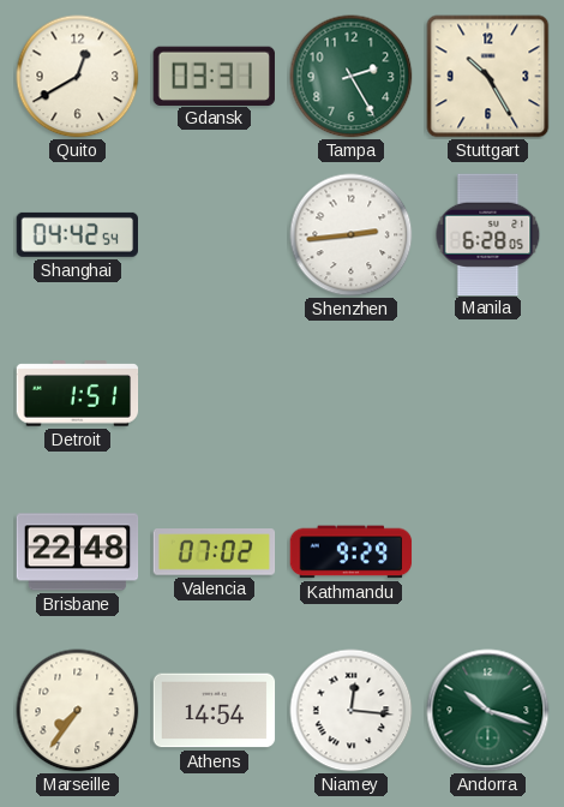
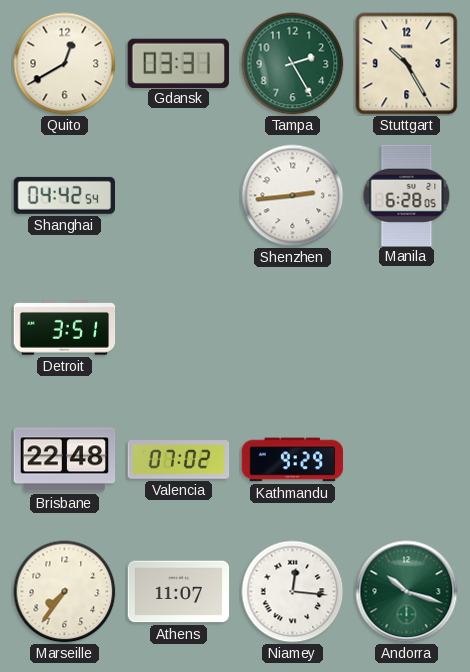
Detroit: 1:51 -> 3:51 (65, 328)
Athens: 14:54 -> 11:07 (179, 592)
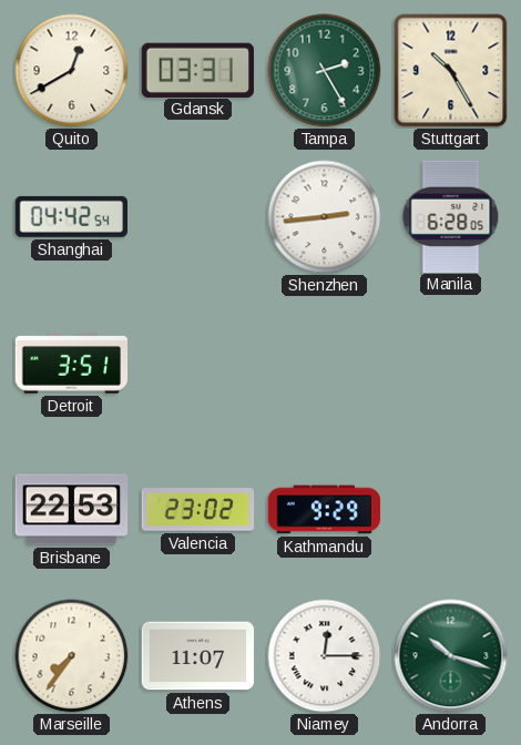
Brisbane: 22:48 -> 22:53 (72, 510)
Valencia: 07:02 -> 23:02 (198, 510)
Niamey: 12:16 -> 12:15 (325, 656)
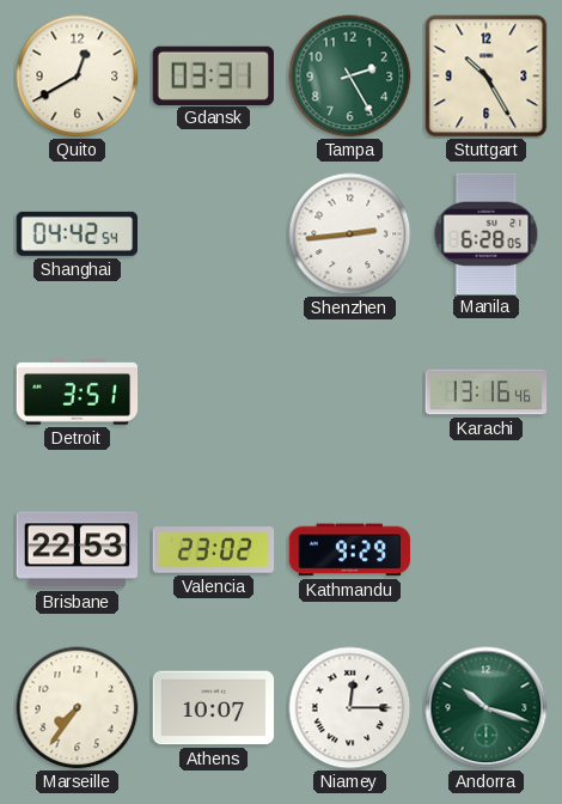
Karachi: none -> 13:16 (487, 392)
Athens: 11:07 -> 10:07 (214, 708)
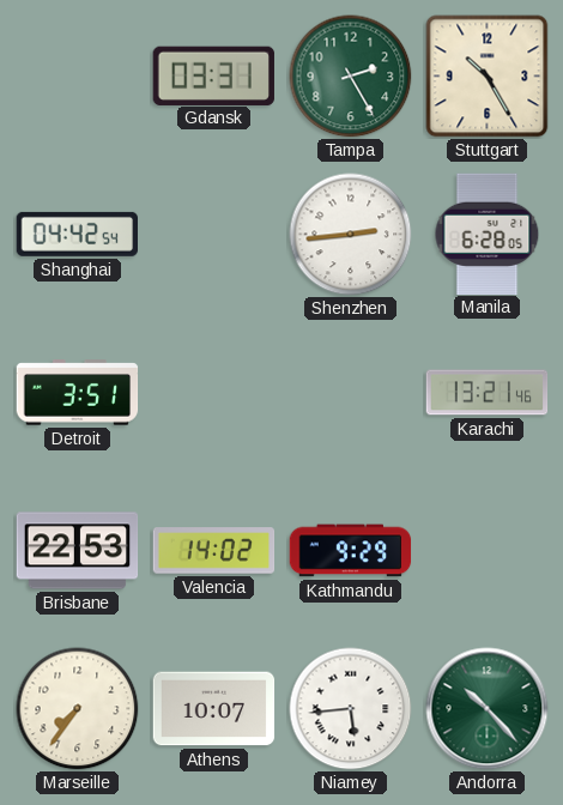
Quito: 12:40 -> none (78, 77)
Karachi: 13:16 -> 13:21 (488, 393)
Valencia: 23:02 -> 14:02 (214, 551)
Niamey: 12:15 -> 5:44 (351, 709)
Andorra: 10:18 -> 10:23 (488, 709)
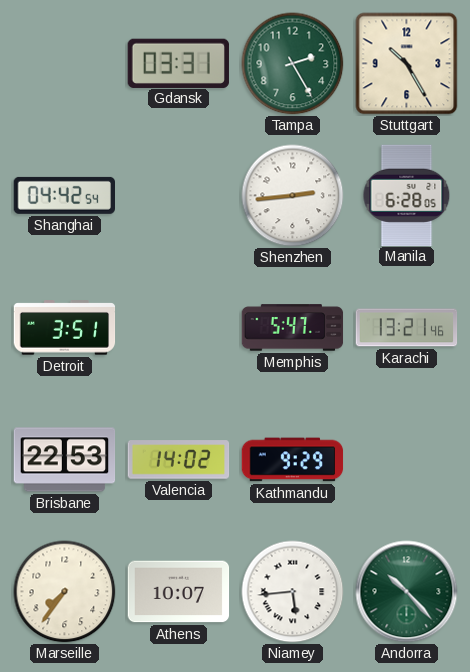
Memphis: none -> 5:47 (293, 328)
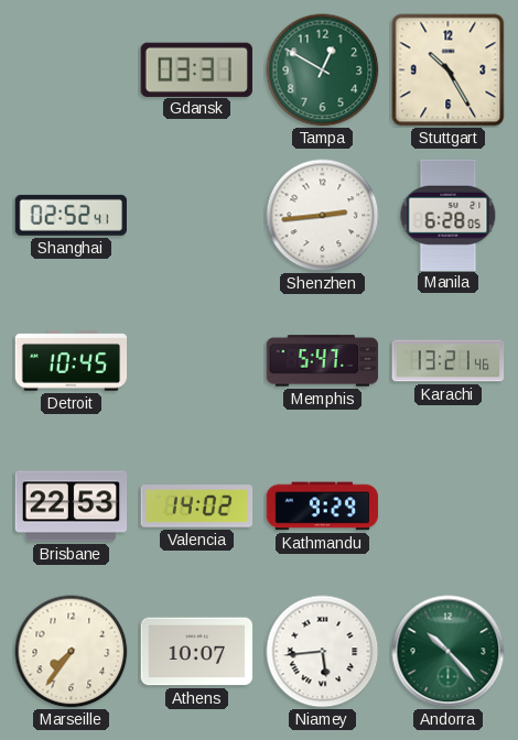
Tampa: 2:25 -> 12:50 (323, 70)
Shanghai: 04:42 -> 02:52 (71, 215)
Detroit: 3:51 -> 10:45 (72, 361)
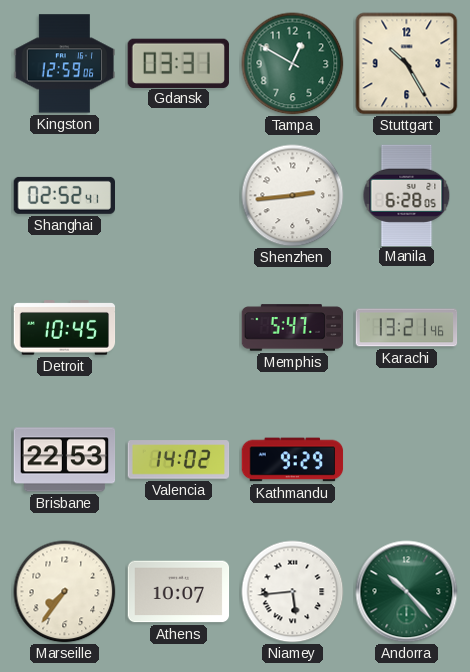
Kingston: none -> 12:59 (65, 64)
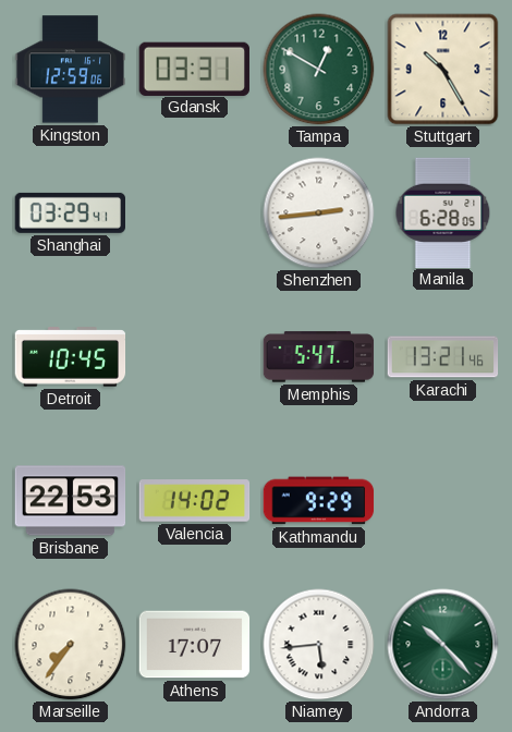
Shanghai: 02:52 -> 03:29 (70, 212)
Athens: 10:07 -> 17:07 (195, 645)
